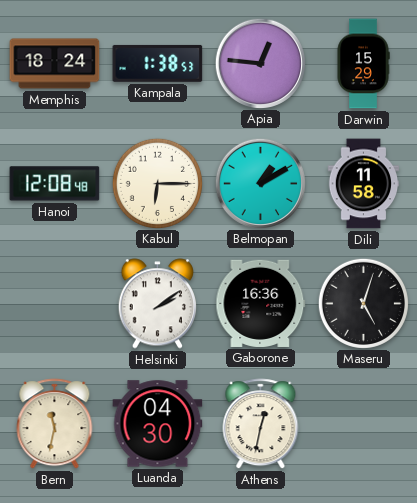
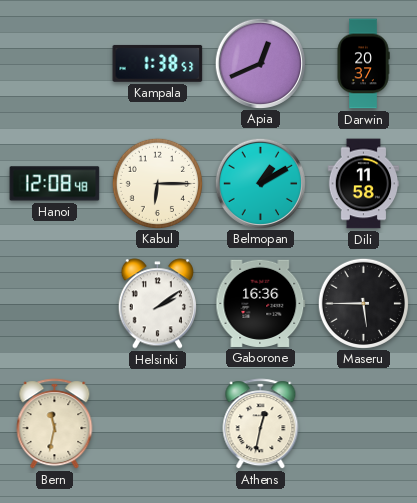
Memphis: 18:24 -> none (55, 64)
Apia: 12:46 -> 12:41 (260, 63)
Darwin: 15:29 -> 20:37 (363, 64)
Maseru: 5:03 -> 5:45 (363, 303)
Luanda: 04:30 -> none (158, 424)
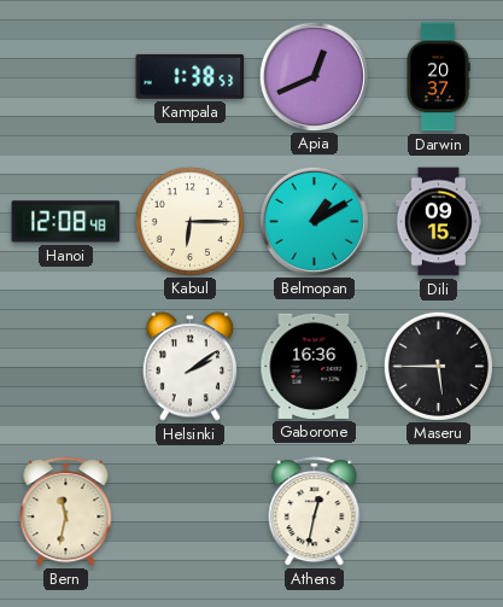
Dili: 11:58 -> 09:15 (439, 222)
